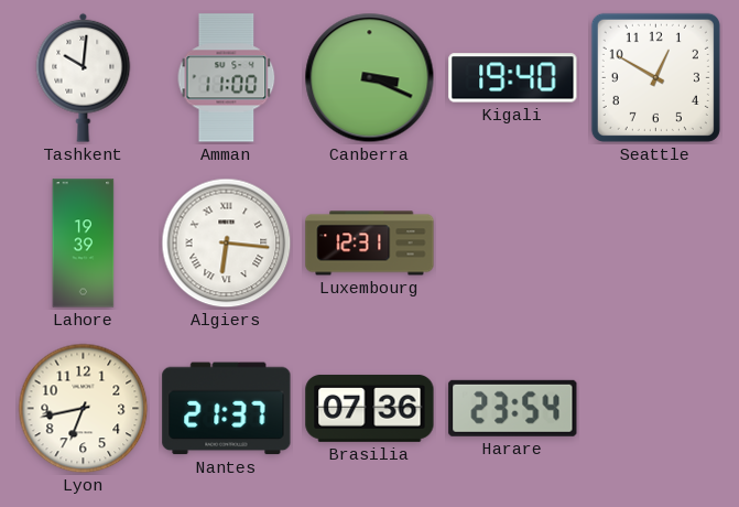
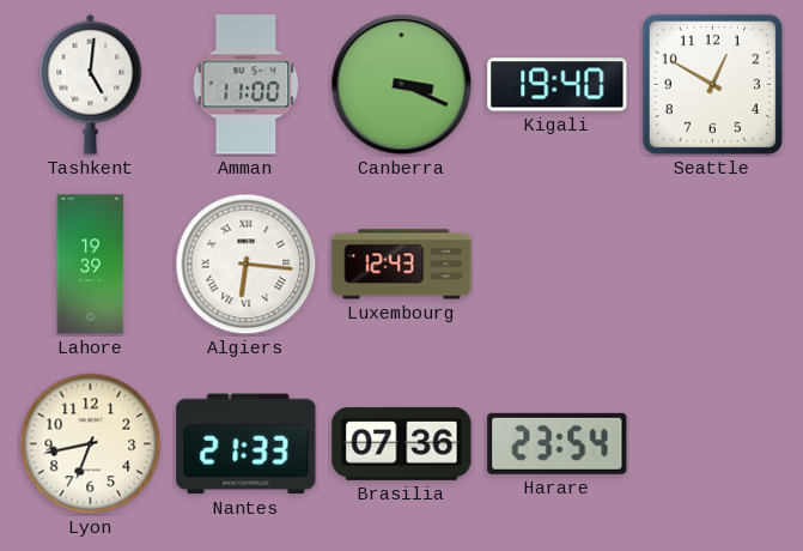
Tashkent: 10:01 -> 5:01 (91, 84)
Luxembourg: 12:31 -> 12:43 (402, 265)
Nantes: 21:37 -> 21:33 (247, 444)
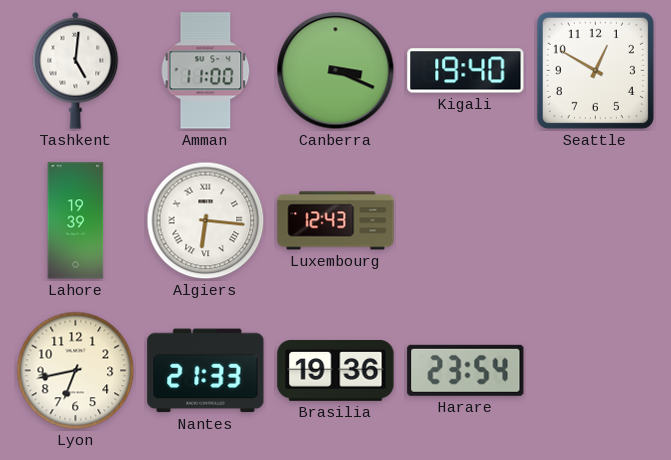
Brasilia: 07:36 -> 19:36 (336, 370)
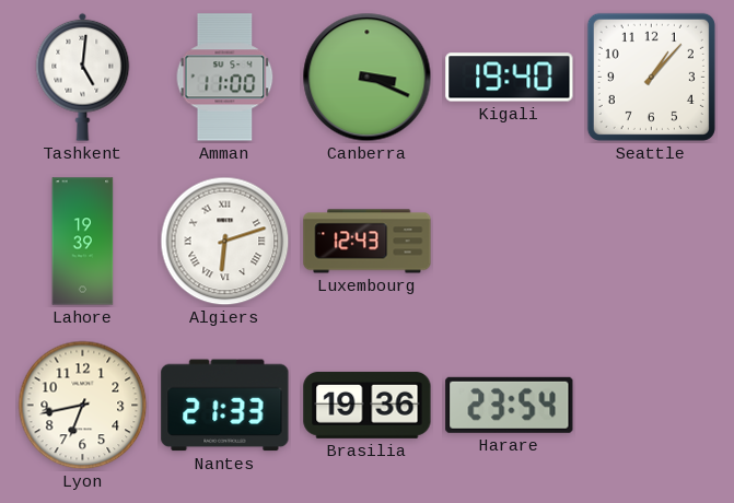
Seattle: 12:50 -> 1:07 (651, 77)
Algiers: 6:16 -> 6:12 (225, 242)
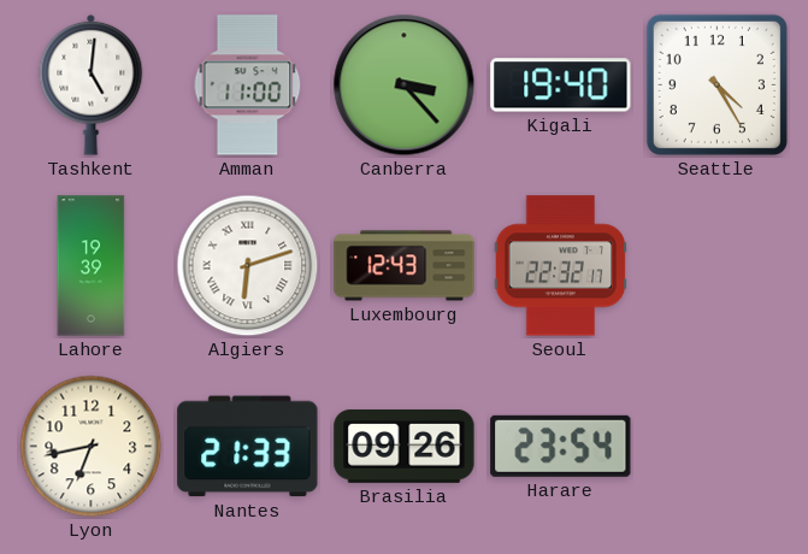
Canberra: 3:19 -> 3:23 (405, 86)
Seattle: 1:07 -> 4:25 (716, 84)
Seoul: none -> 22:32 (561, 266)
Brasilia: 19:36 -> 09:26 (405, 446)
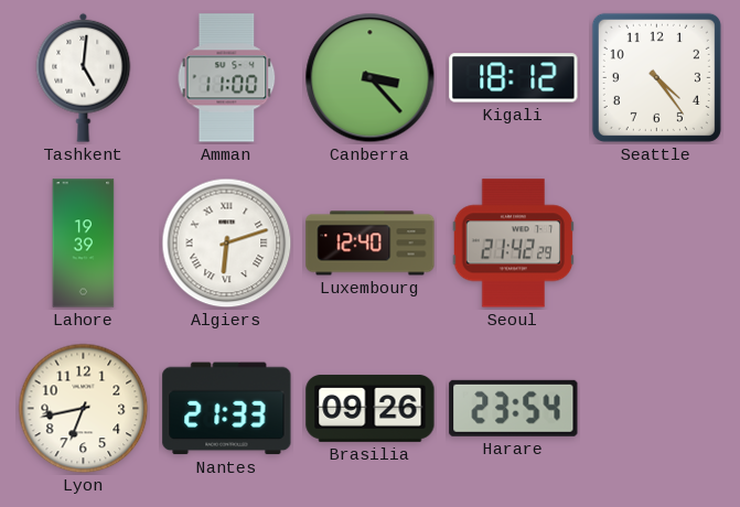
Kigali: 19:40 -> 18:12 (514, 78)
Seattle: 4:25 -> 4:24 (656, 77)
Luxembourg: 12:43 -> 12:40 (371, 244)
Seoul: 22:32 -> 21:42 (514, 244)
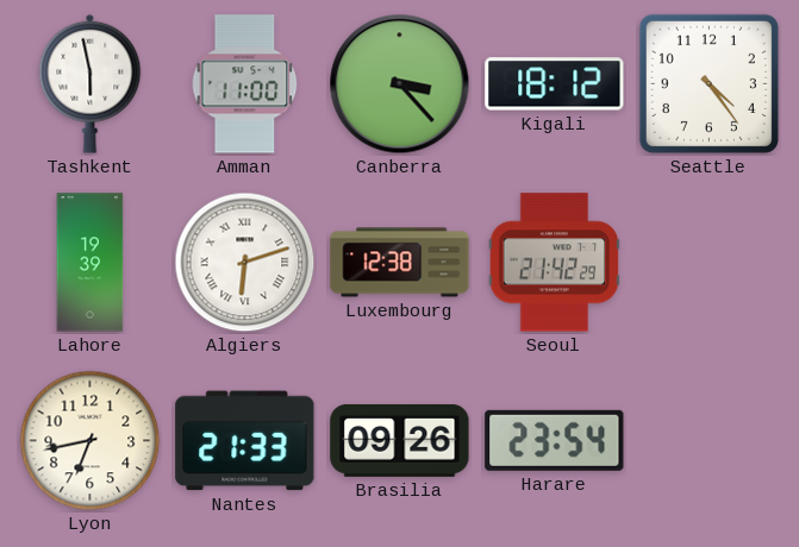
Tashkent: 5:01 -> 5:58 (90, 83)
Luxembourg: 12:40 -> 12:38 (400, 263)
